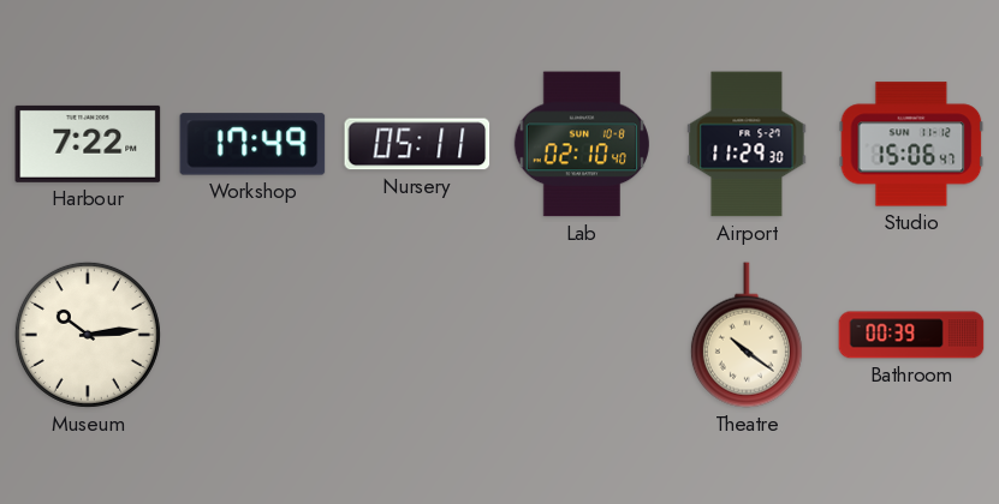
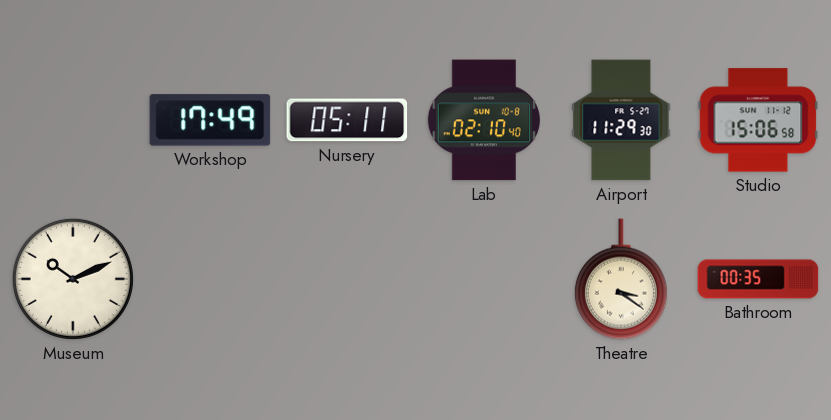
Harbour: 7:22 -> none (88, 144)
Studio: 15:06:47 -> 15:06:58 (758, 120)
Museum: 10:14 -> 10:11 (73, 279)
Theatre: 10:21 -> 3:21 (621, 279)
Bathroom: 00:39 -> 00:35 (758, 279)
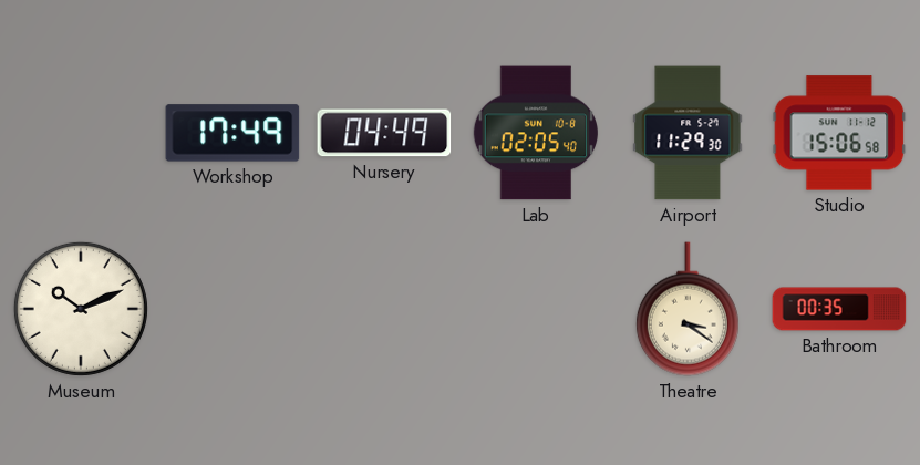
Nursery: 05:11 -> 04:49 (384, 133)
Lab: 02:10 -> 02:05 (536, 133)
